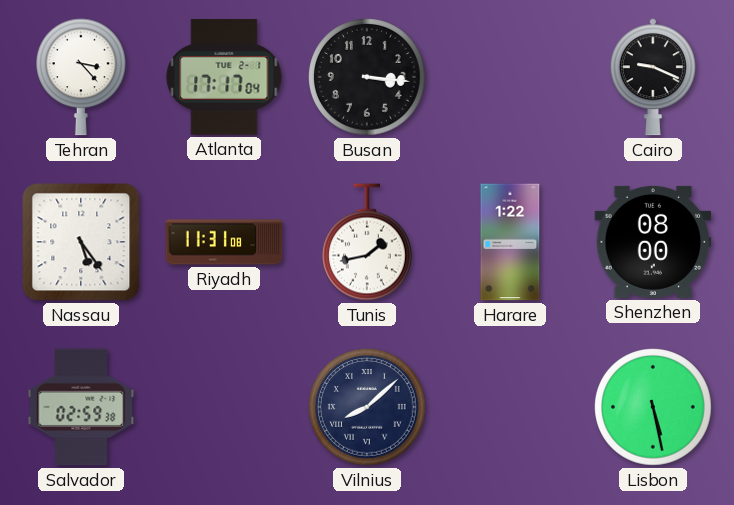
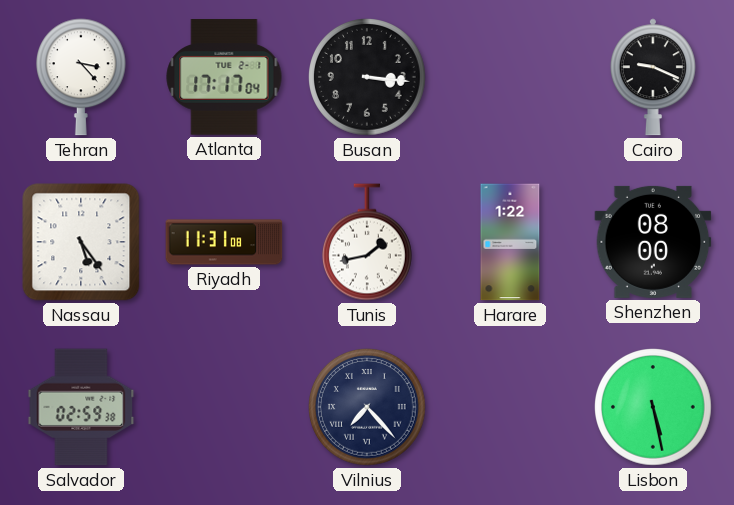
Vilnius: 8:08 -> 7:23 (368, 408)
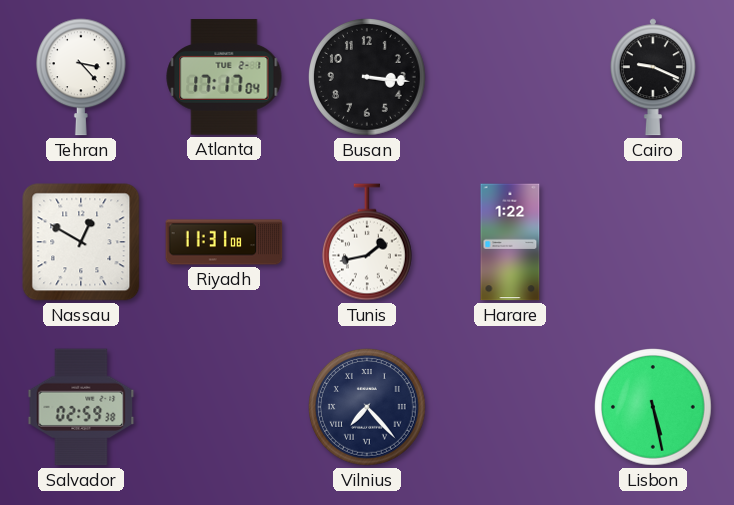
Nassau: 5:24 -> 12:50 (81, 242)
Shenzhen: 08:00 -> none (653, 242)
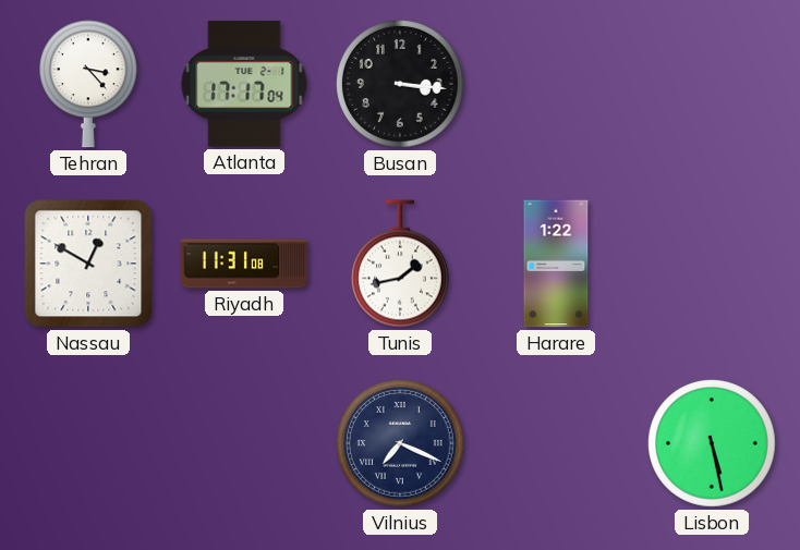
Cairo: 9:19 -> none (653, 77)
Salvador: 02:59 -> none (81, 407)
Vilnius: 7:23 -> 7:19 (401, 444)
